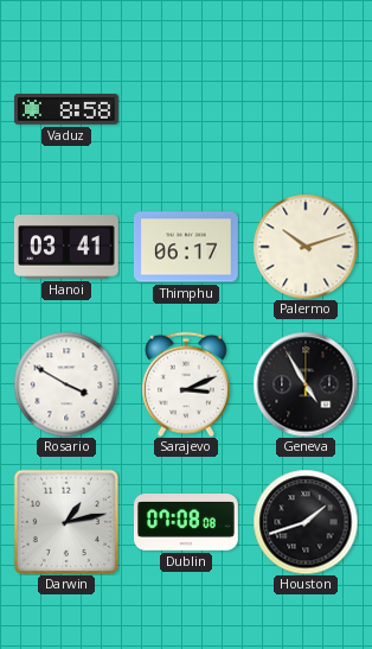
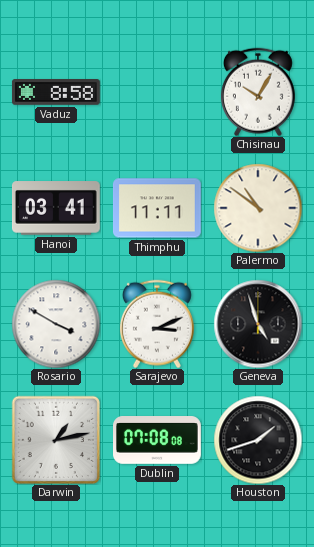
Chisinau: none -> 10:05 (258, 92)
Thimphu: 06:17 -> 11:11 (157, 208)
Palermo: 10:12 -> 10:51 (258, 208)
Geneva: 4:55 -> 4:57 (258, 324)
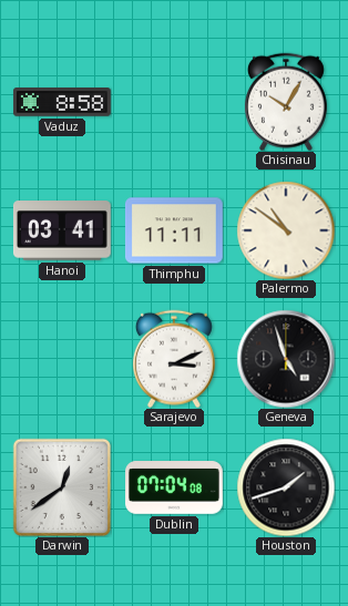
Rosario: 3:50 -> none (56, 324)
Darwin: 1:13 -> 12:39 (62, 487)
Dublin: 07:08 -> 07:04 (175, 489)
